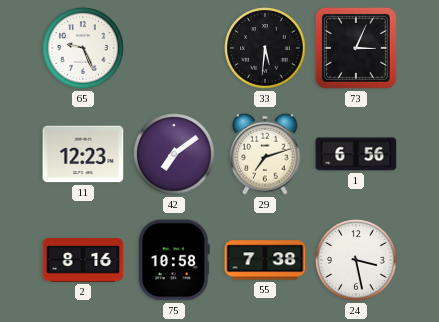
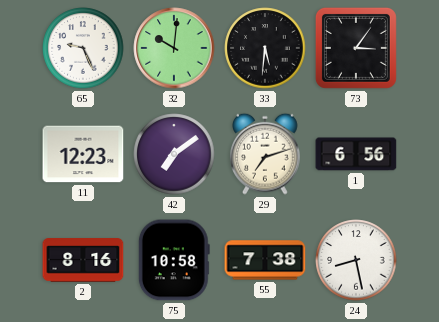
32: none -> 10:01 (174, 48)
73: 3:04 -> 3:06 (356, 48)
24: 3:28 -> 8:28 (356, 260)
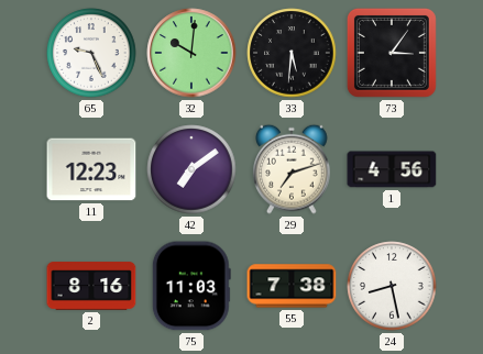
1: 6:56 -> 4:56 (392, 169)
75: 10:58 -> 11:03 (191, 286)
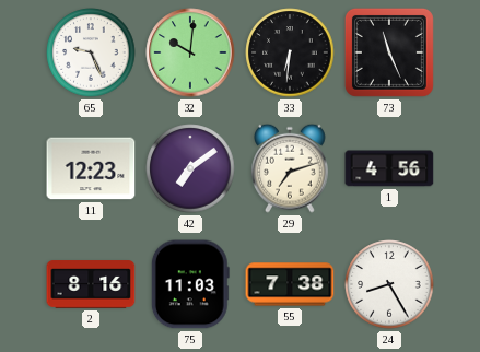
33: 5:31 -> 6:31 (290, 52)
73: 3:06 -> 11:26 (389, 52)
24: 8:28 -> 8:25 (389, 284)
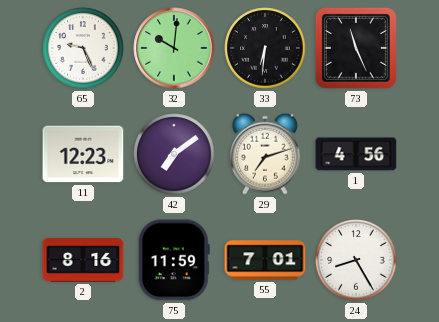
75: 11:03 -> 11:59 (174, 260)
55: 7:38 -> 7:01 (265, 260)
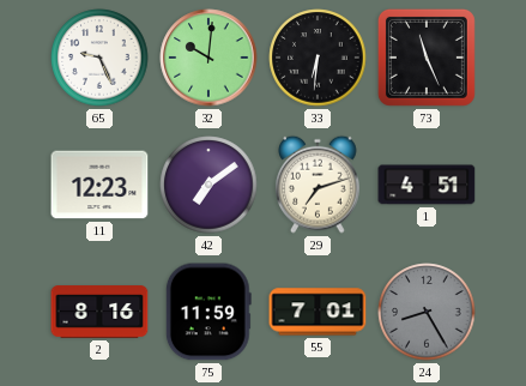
1: 4:56 -> 4:51 (427, 185)
24 dial: white -> grey (427, 312)
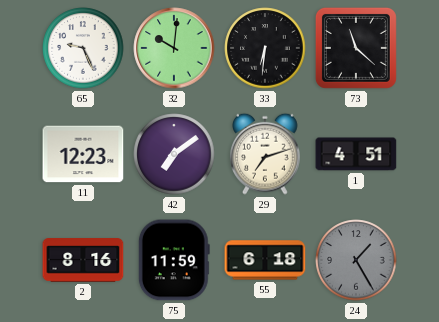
73: 11:26 -> 11:22 (356, 48)
55: 7:01 -> 6:18 (265, 260)
24: 8:25 -> 1:25 (356, 260)
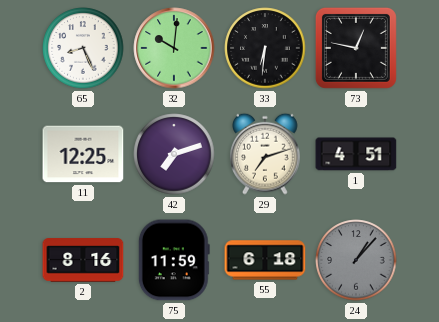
65: 9:26 -> 8:26 (83, 48)
73: 11:22 -> 12:47 (356, 48)
11: 12:23 -> 12:25 (83, 154)
42: 7:09 -> 7:12 (174, 154)
24: 1:25 -> 1:07 (356, 260)
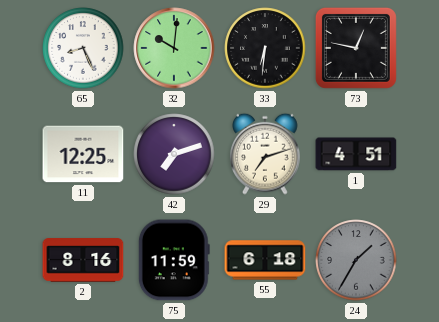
24: 1:07 -> 1:35 (356, 260)
